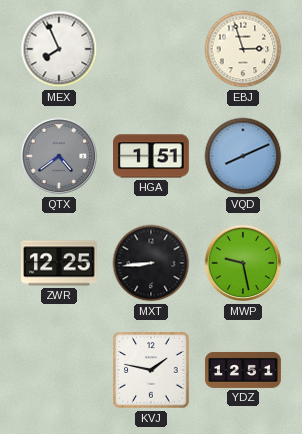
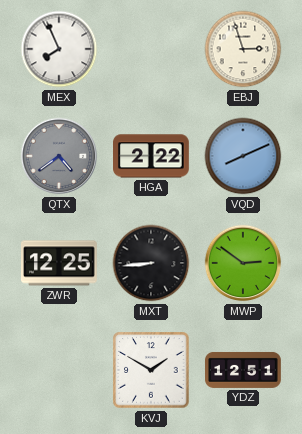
HGA: 1:51 -> 2:22 (152, 156)
MWP: 9:28 -> 2:51 (243, 263)
KVJ: 1:47 -> 1:50 (151, 370)
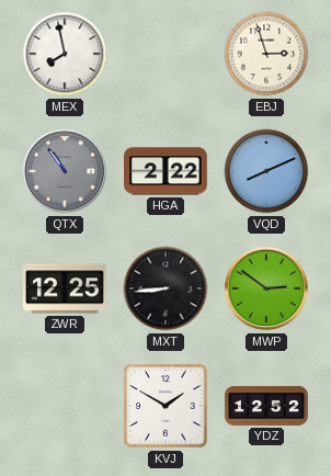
MEX: 7:56 -> 7:58 (65, 54)
QTX: 4:39 -> 10:54 (65, 171)
YDZ: 12:51 -> 12:52 (267, 406)
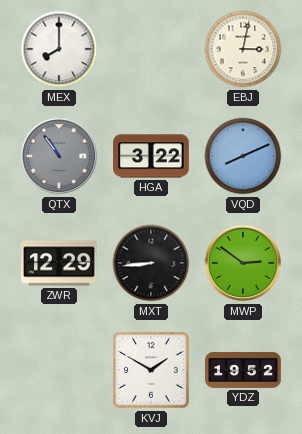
MEX: 7:58 -> 8:00 (59, 49)
EBJ: 2:57 -> 3:02 (243, 49)
HGA: 2:22 -> 3:22 (152, 156)
ZWR: 12:25 -> 12:29 (60, 263)
YDZ: 12:52 -> 19:52 (244, 370)
